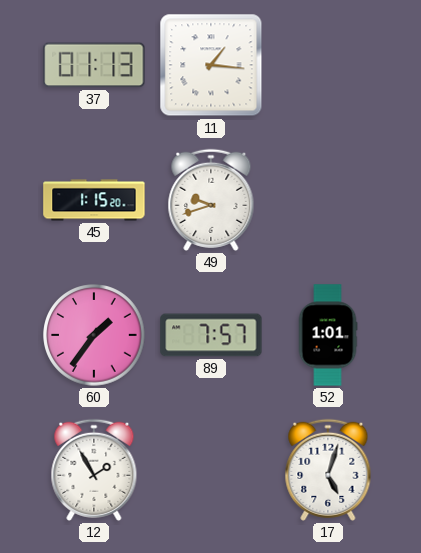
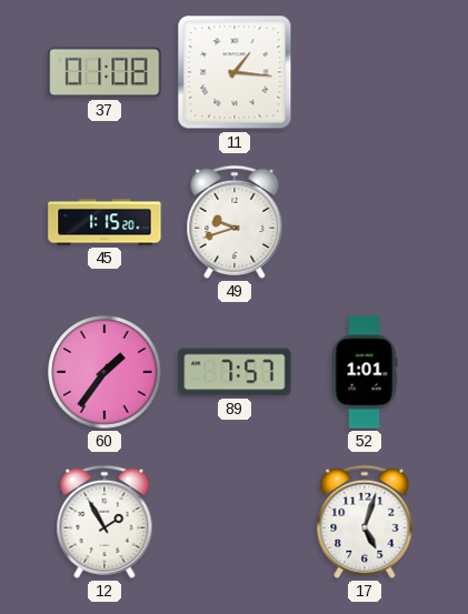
37: 01:13 -> 01:08 (104, 72)
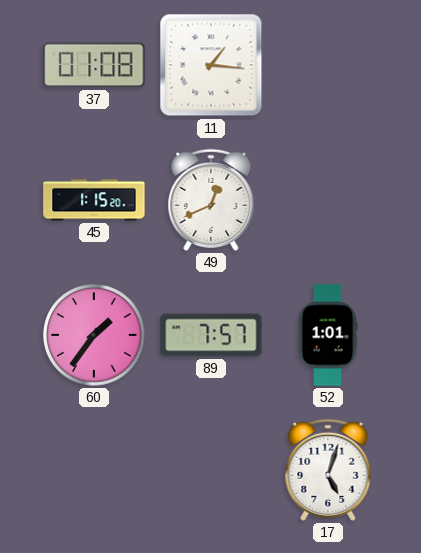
49: 9:42 -> 12:41 (211, 200)
12: 1:55 -> none (104, 522)
